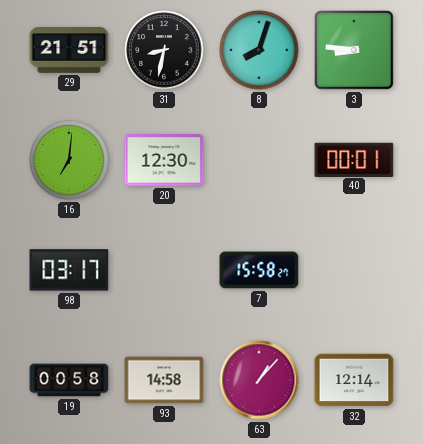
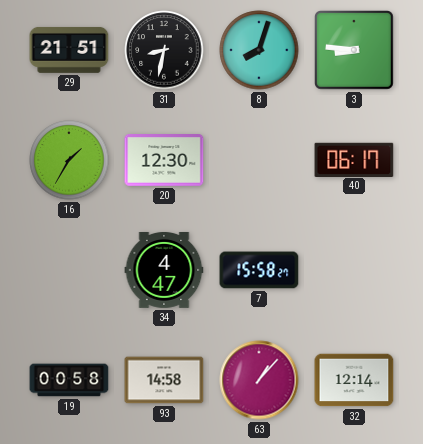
16: 7:01 -> 1:35 (69, 160)
40: 00:01 -> 06:17 (354, 159)
98: 03:17 -> none (69, 270)
34: none -> 4:47 (164, 270)
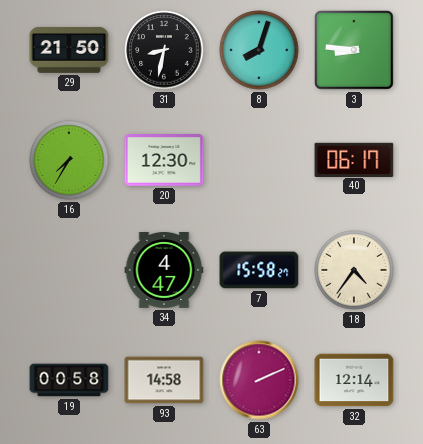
29: 21:51 -> 21:50 (69, 50)
16: 1:35 -> 7:35 (69, 160)
18: none -> 4:36 (354, 270)
63: 1:07 -> 2:11 (259, 380)
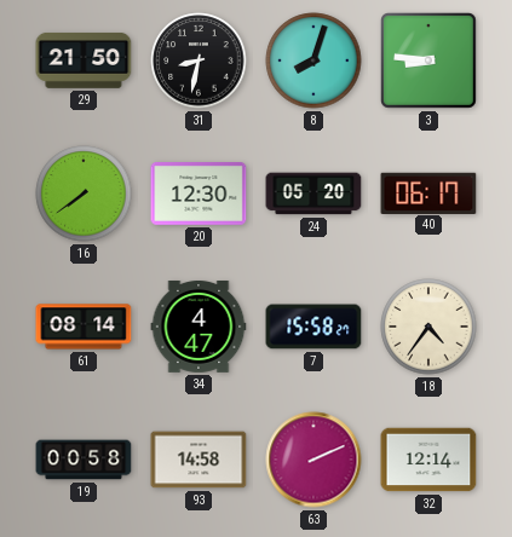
16: 7:35 -> 7:39 (84, 194)
24: none -> 05:20 (313, 194)
61: none -> 08:14 (84, 327)
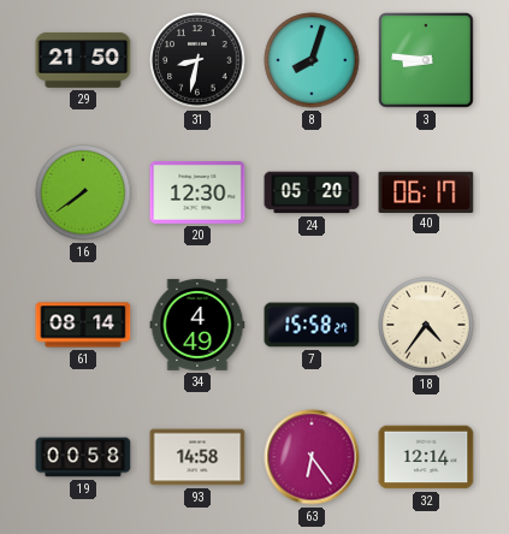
34: 4:47 -> 4:49 (197, 325)
63: 2:11 -> 6:24 (312, 457)
